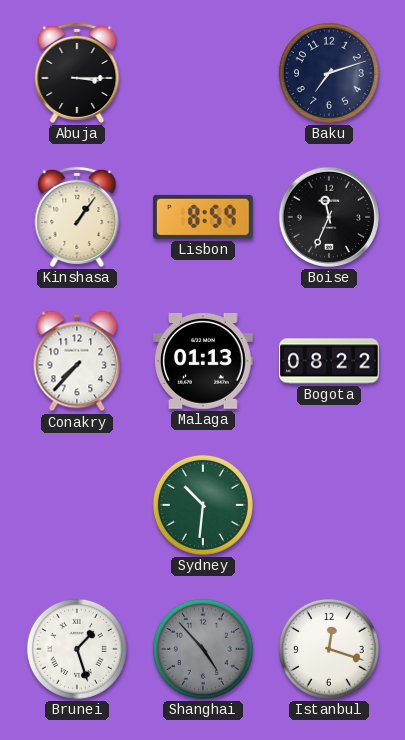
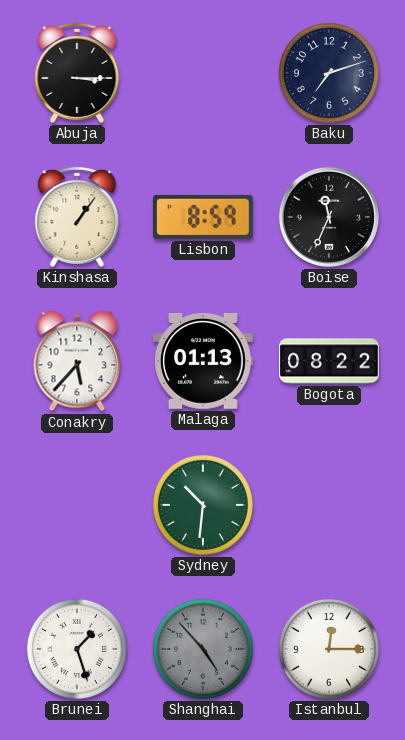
Conakry: 7:37 -> 5:37 (77, 361)
Istanbul: 12:18 -> 12:15 (329, 649)
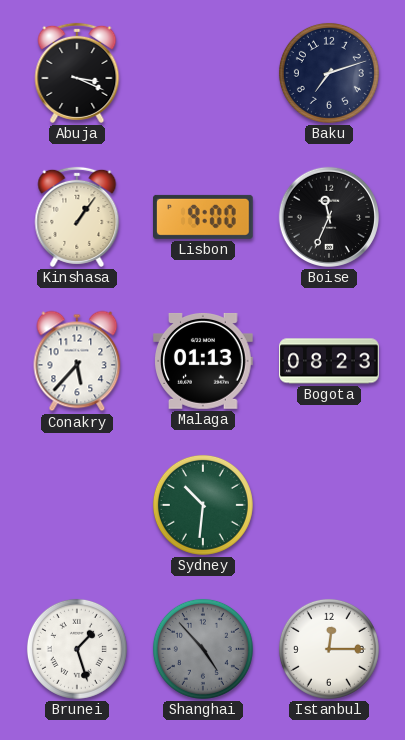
Abuja: 3:15 -> 3:19 (77, 73)
Lisbon: 8:59 -> 9:00 (204, 217)
Bogota: 08:22 -> 08:23 (329, 361)
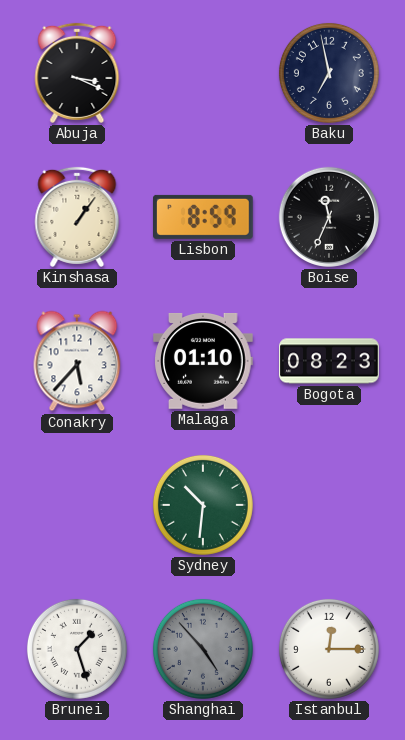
Baku: 7:12 -> 6:58 (329, 73)
Lisbon: 9:00 -> 8:59 (204, 217)
Malaga: 01:13 -> 01:10 (204, 361)
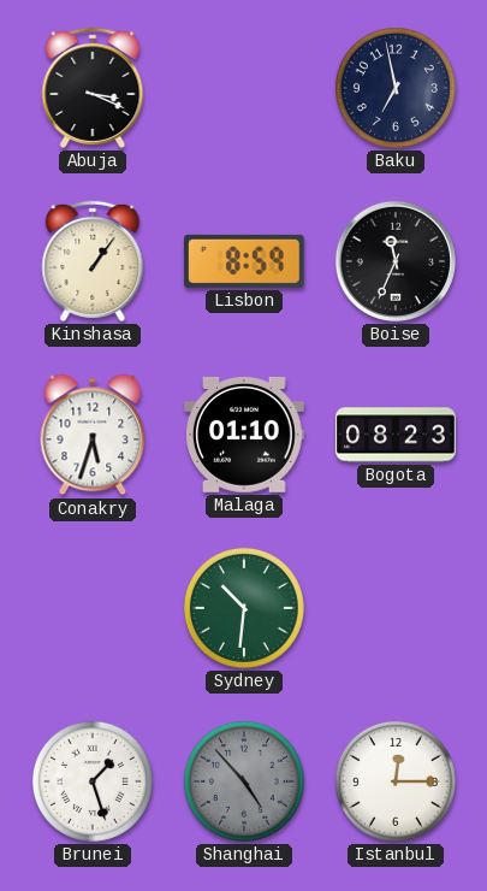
Conakry: 5:37 -> 5:33 (93, 435)
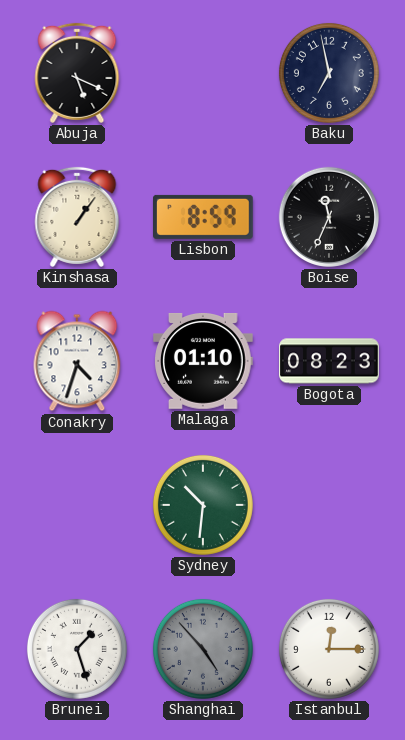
Abuja: 3:19 -> 5:19 (77, 73)
Conakry: 5:33 -> 4:33 (77, 361)
